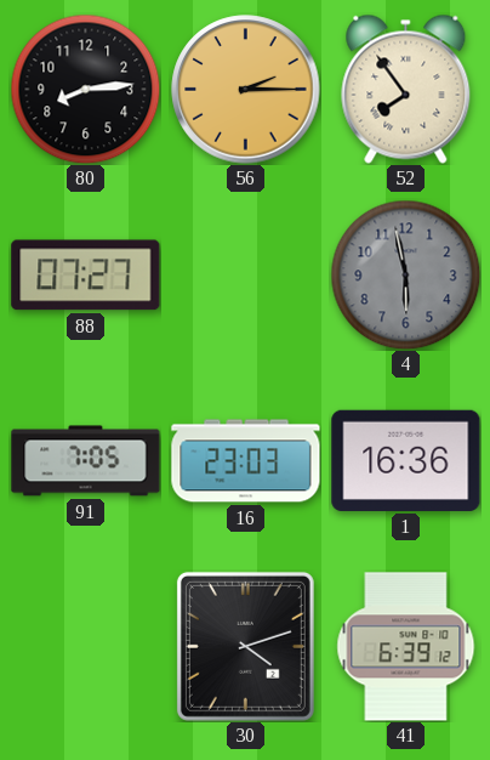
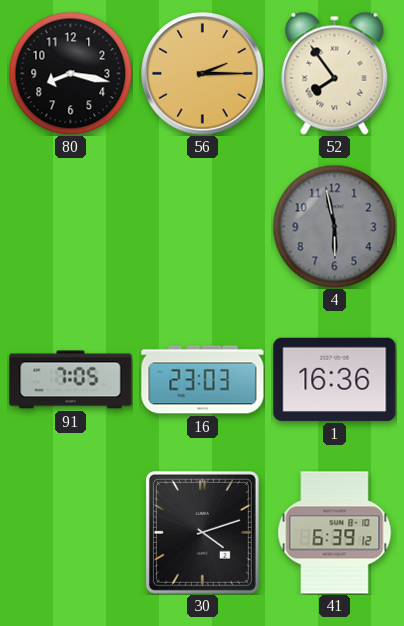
80: 8:14 -> 8:17 (70, 73)
88: 07:27 -> none (86, 276)
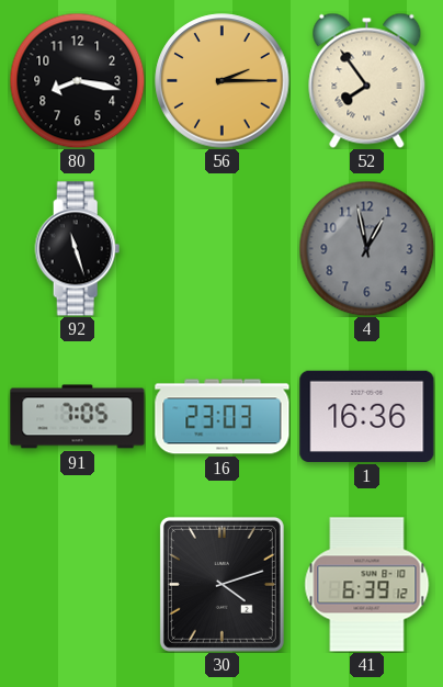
92: none -> 11:27 (78, 249)
4: 5:58 -> 12:58 (366, 248)
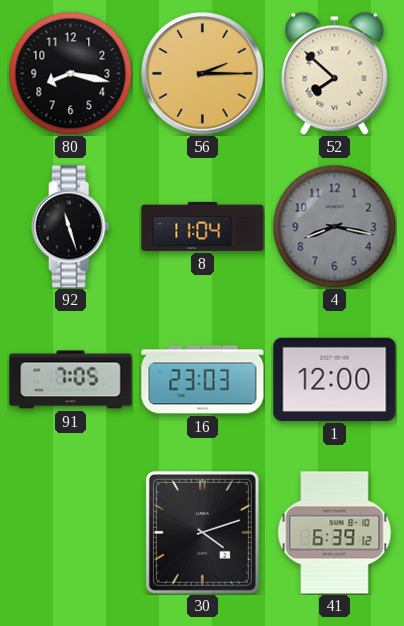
52: 7:54 -> 7:52 (335, 73)
8: none -> 11:04 (203, 226)
4: 12:58 -> 8:17 (334, 226)
1: 16:36 -> 12:00 (335, 379)
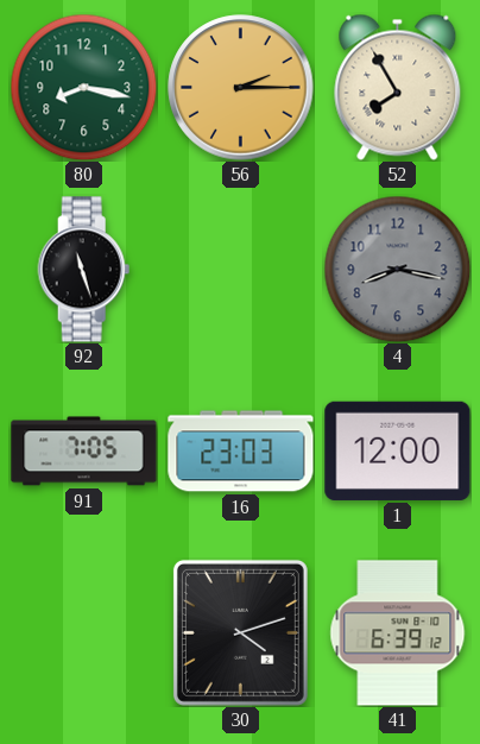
80 dial: black -> green (83, 87)
52: 7:52 -> 7:55 (398, 87)
8: 11:04 -> none (203, 226)
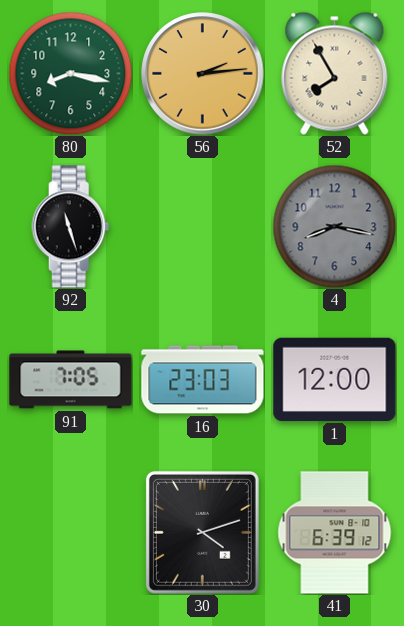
56: 2:15 -> 2:14 (203, 74)
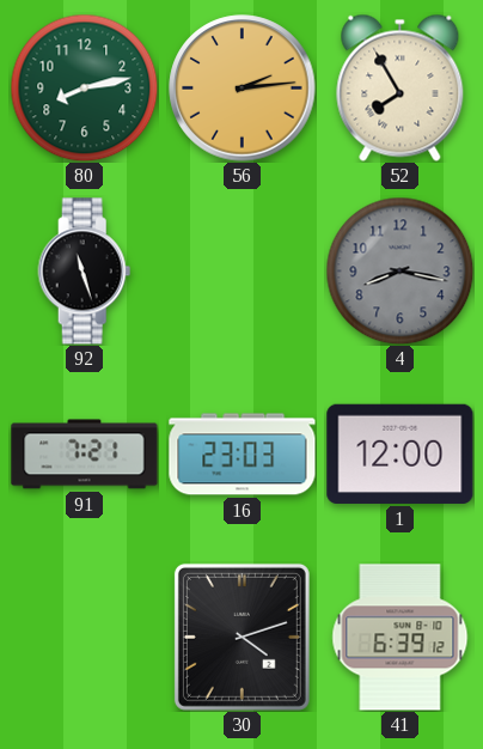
80: 8:17 -> 8:13 (84, 87)
91: 7:05 -> 7:21 (85, 455)
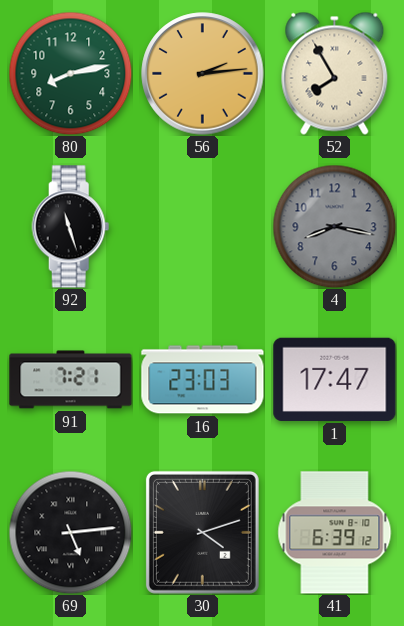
1: 12:00 -> 17:47 (335, 379)
69: none -> 5:14 (70, 532)
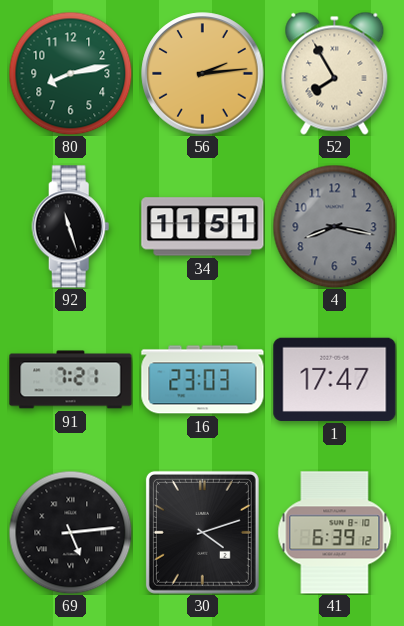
34: none -> 11:51 (203, 227)
